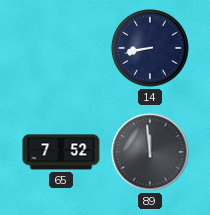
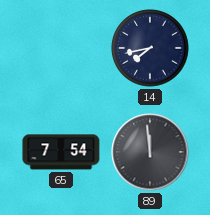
14: 8:43 -> 7:43 (150, 48)
65: 7:52 -> 7:54 (61, 152)
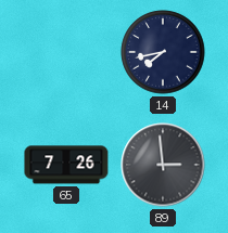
65: 7:54 -> 7:26 (66, 165)
89: 11:59 -> 2:59 (163, 165)
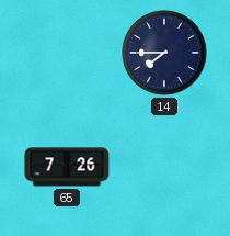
14: 7:43 -> 7:45 (164, 53)
89: 2:59 -> none (163, 165)
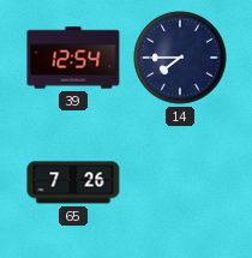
39: none -> 12:54 (73, 58)
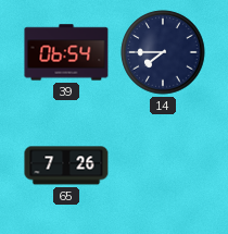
39: 12:54 -> 06:54 (66, 52)
